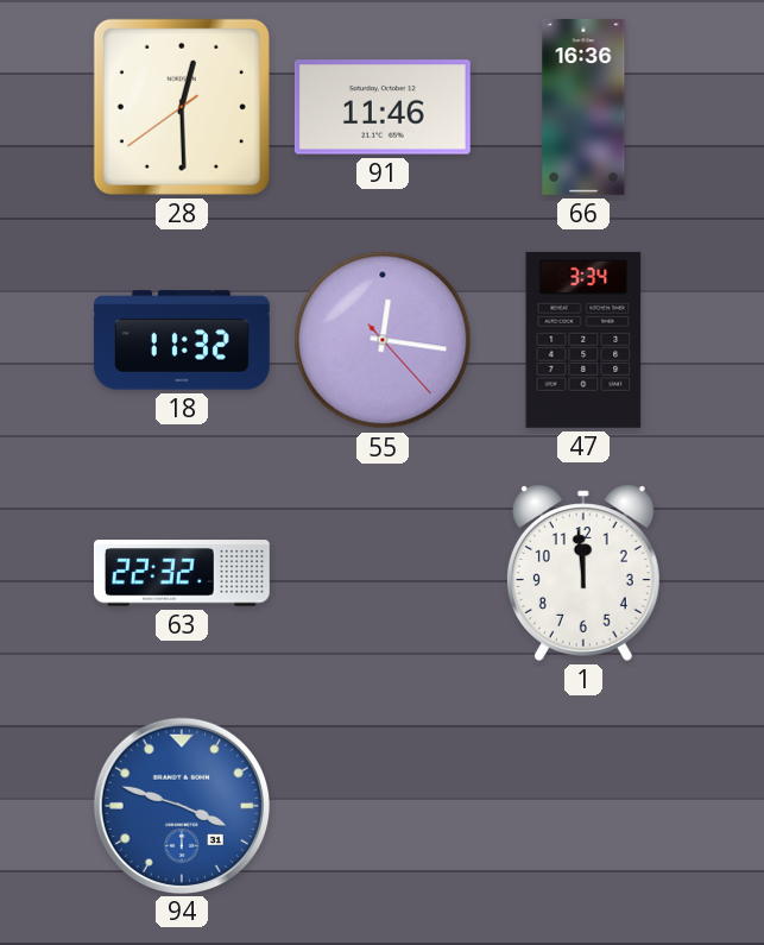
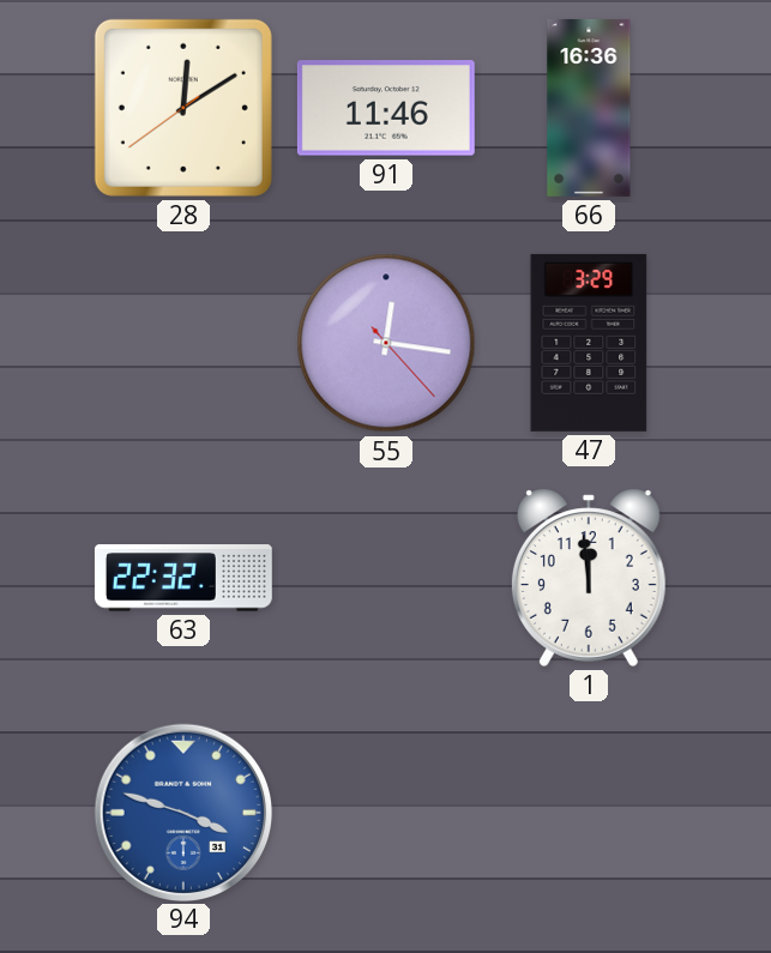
28: 12:29 -> 12:09 (183, 108)
18: 11:32 -> none (182, 340)
47: 3:34 -> 3:29 (589, 343)
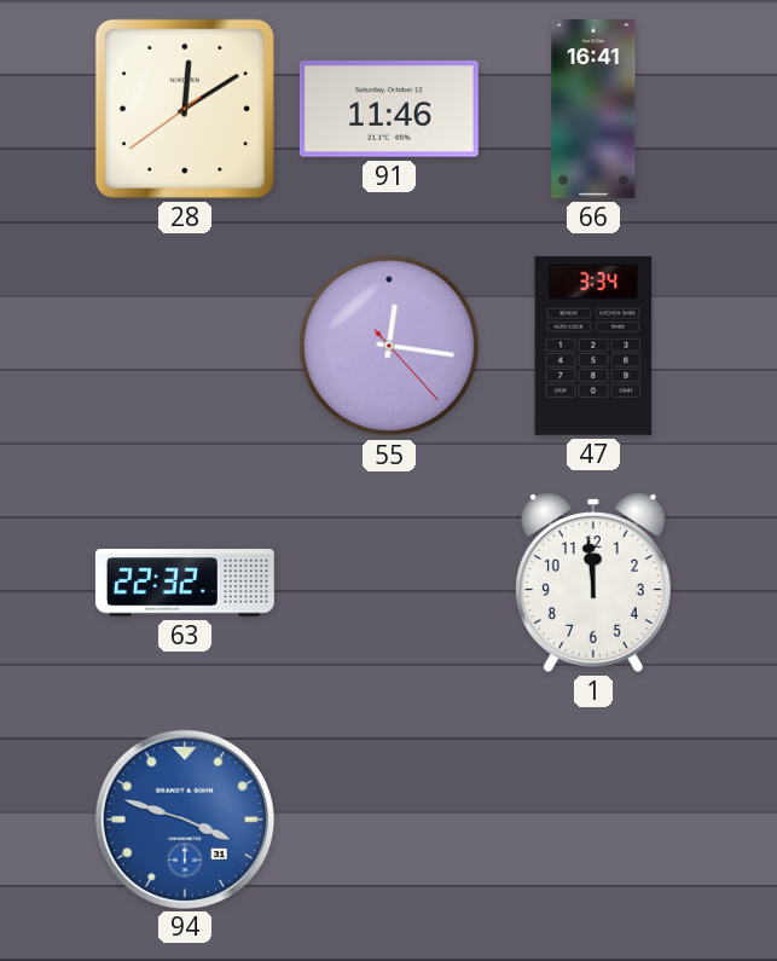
66: 16:36 -> 16:41 (593, 109)
47: 3:29 -> 3:34 (593, 346)
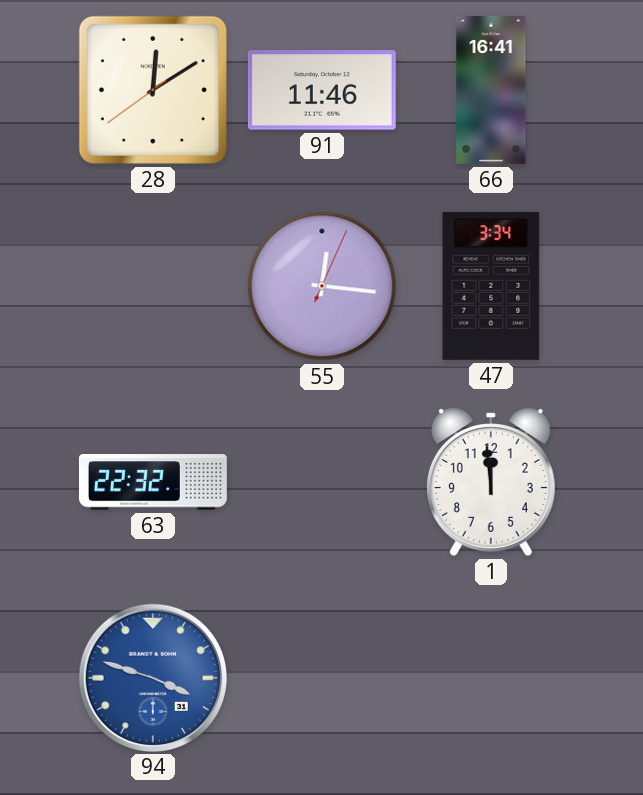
55: 12:16:23 -> 12:16:04 (322, 286)
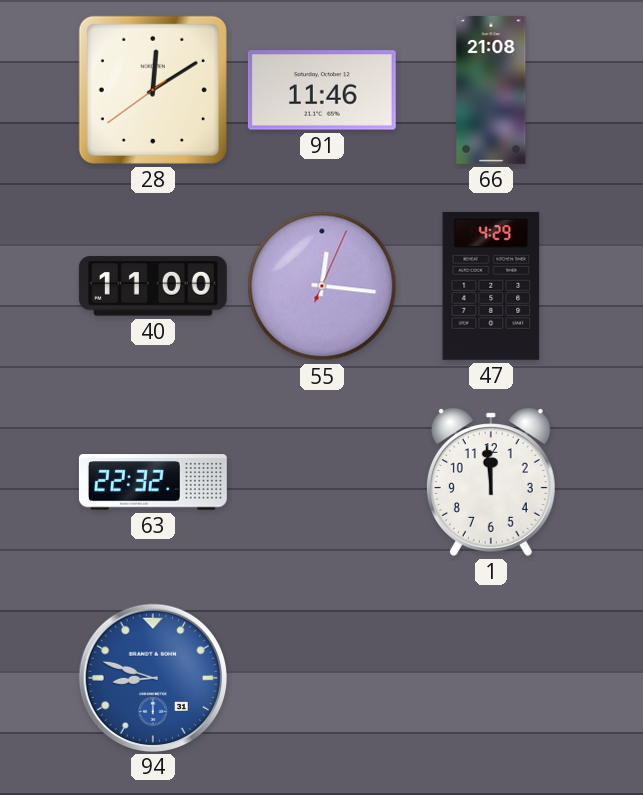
66: 16:41 -> 21:08 (491, 90)
40: none -> 11:00 (153, 286)
47: 3:34 -> 4:29 (491, 286)
94: 3:48 -> 8:48 (152, 677)
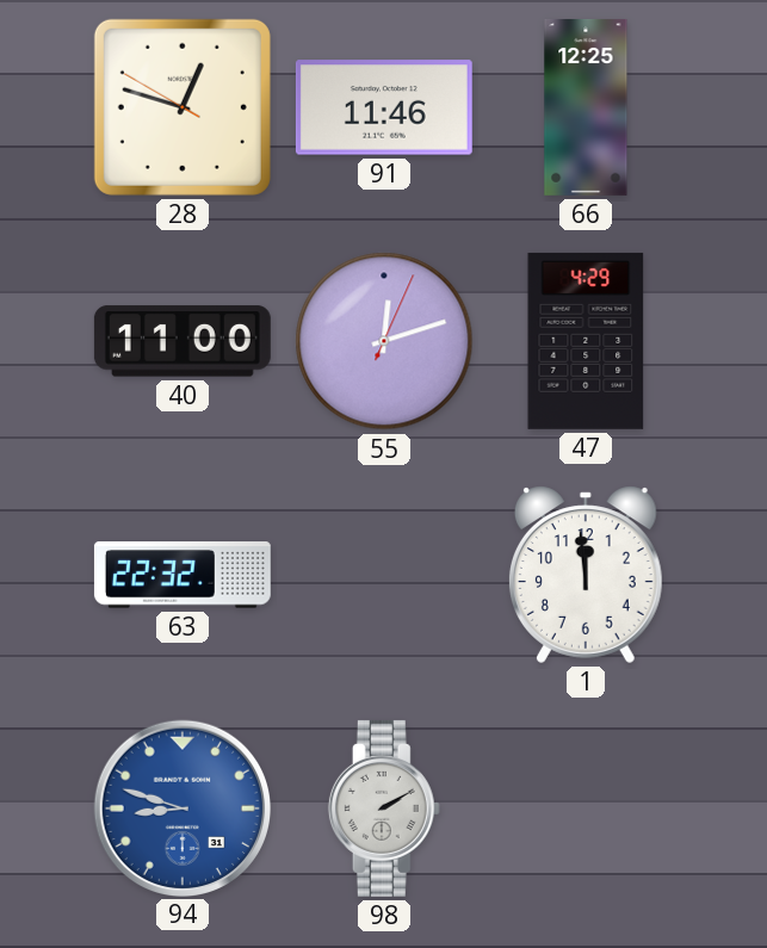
28: 12:09 -> 12:47 (183, 107)
66: 21:08 -> 12:25 (586, 107)
55: 12:16 -> 12:12 (384, 341)
98: none -> 2:10 (384, 808)
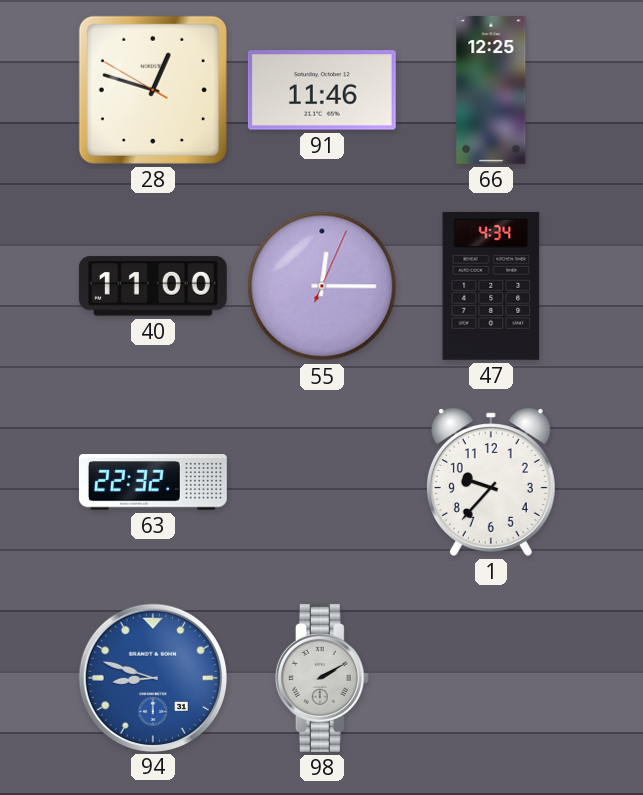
55: 12:12 -> 12:15 (322, 286)
47: 4:29 -> 4:34 (491, 286)
1: 11:59 -> 9:37 (491, 482)
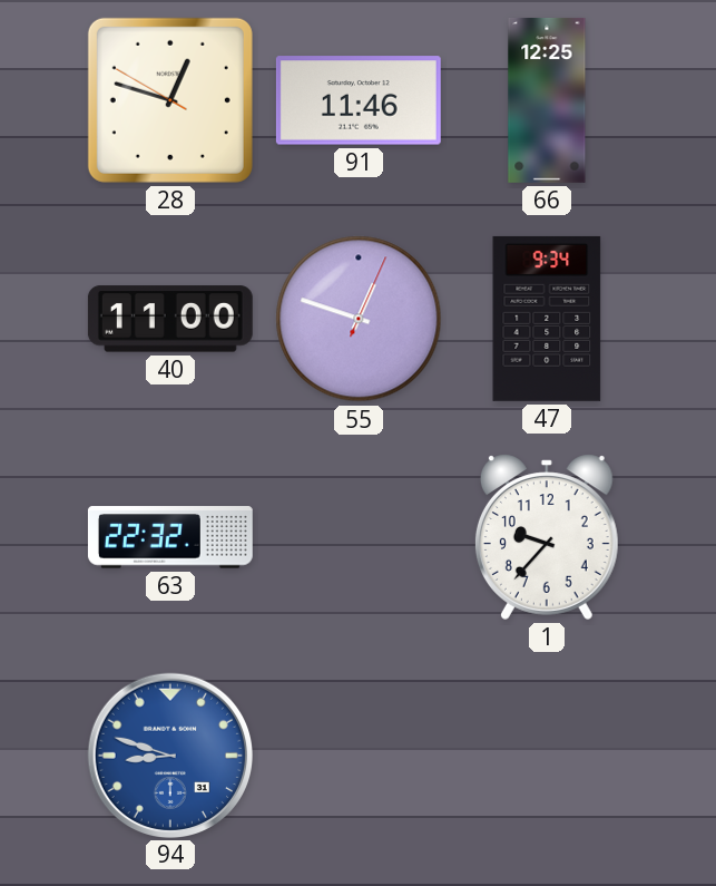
55: 12:15 -> 12:48 (359, 319)
47: 4:34 -> 9:34 (547, 319)
98: 2:10 -> none (322, 678)
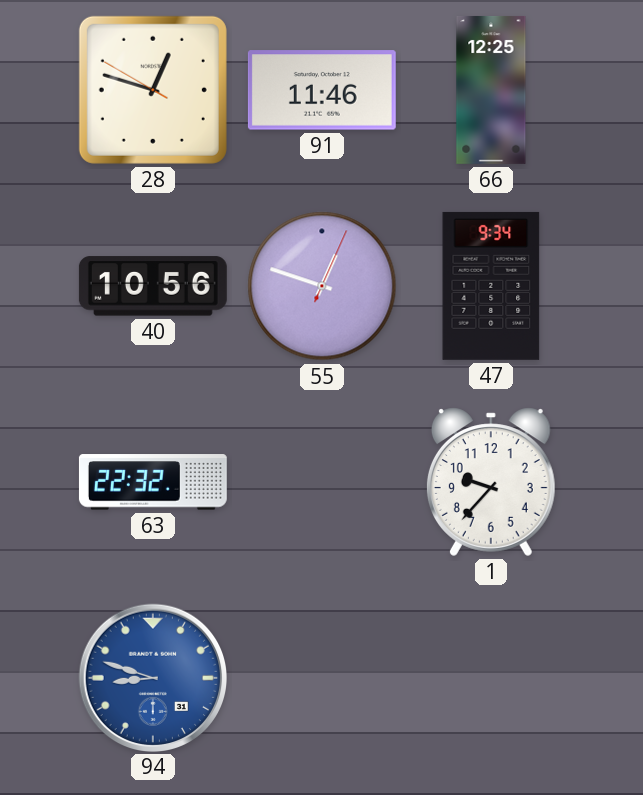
40: 11:00 -> 10:56 (153, 286)
